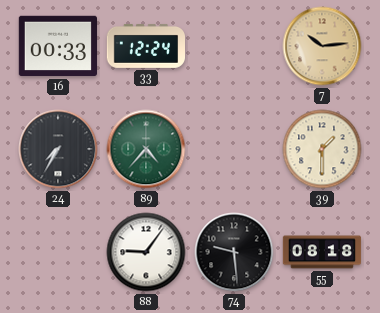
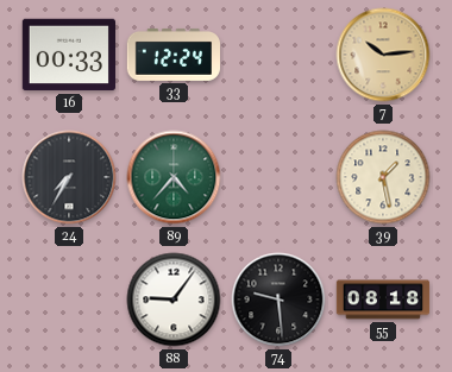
39: 1:30 -> 1:28 (383, 177)
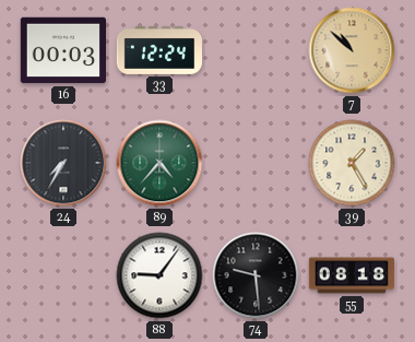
16: 00:33 -> 00:03 (62, 50)
7: 10:14 -> 10:52 (352, 50)
39: 1:28 -> 1:25 (352, 163)
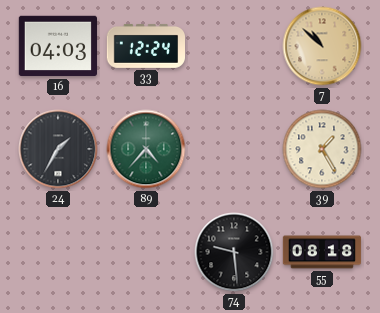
16: 00:03 -> 04:03 (57, 46)
24: 7:35 -> 1:35 (58, 149)
88: 9:06 -> none (159, 275)
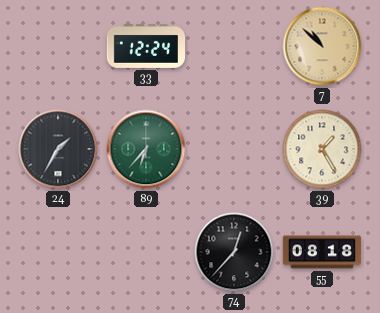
16: 04:03 -> none (57, 46)
89: 4:37 -> 6:37 (146, 149)
74: 9:29 -> 12:37 (234, 252)
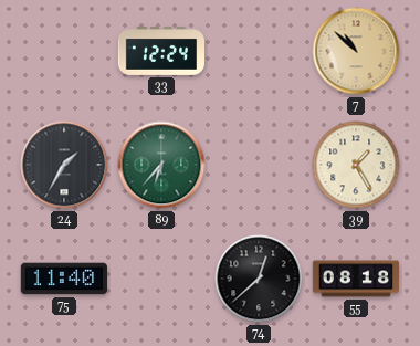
75: none -> 11:40 (63, 279)
74: 12:37 -> 12:38 (259, 279)
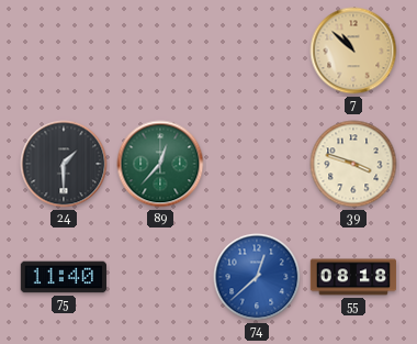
33: 12:24 -> none (160, 51)
24: 1:35 -> 1:30 (64, 164)
89: 6:37 -> 12:37 (160, 164)
39: 1:25 -> 3:48 (353, 164)
74 dial: black -> blue (257, 277)
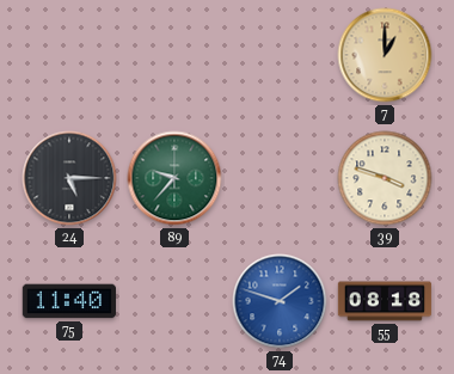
7: 10:52 -> 1:00 (385, 55)
24: 1:30 -> 5:15 (69, 178)
89: 12:37 -> 9:37 (174, 178)
74: 12:38 -> 1:48 (280, 301)
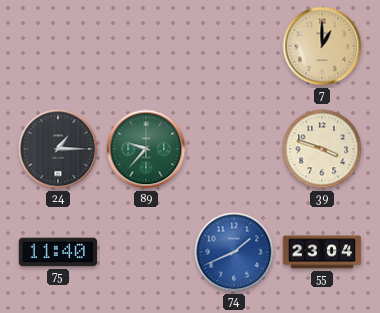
24: 5:15 -> 1:15 (58, 149)
74: 1:48 -> 1:41 (234, 252)
55: 08:18 -> 23:04 (322, 252)
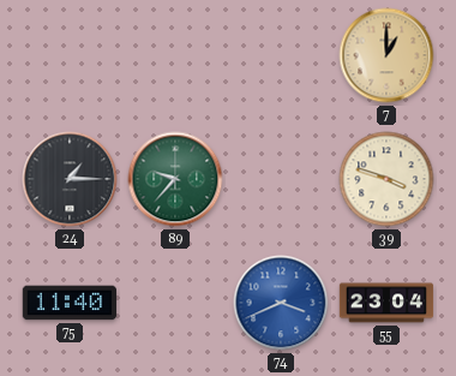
74: 1:41 -> 3:41 (281, 303)
